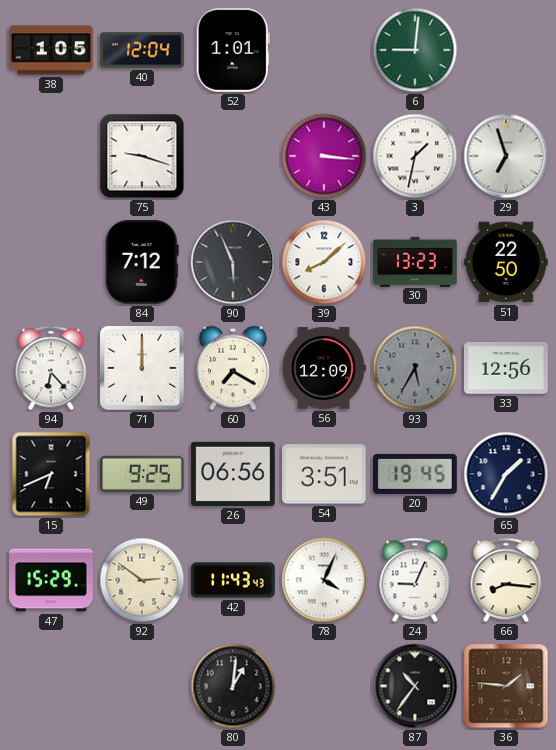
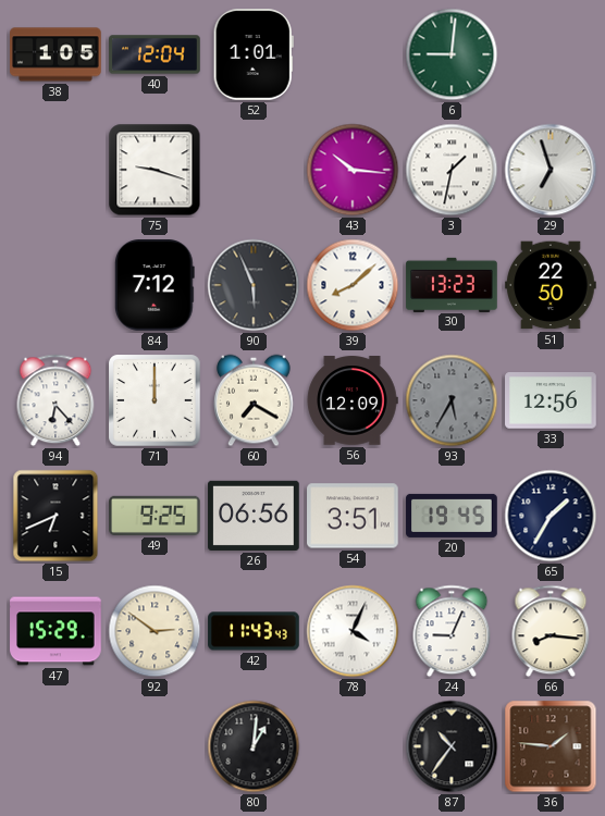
43: 3:16 -> 10:16 (353, 170)
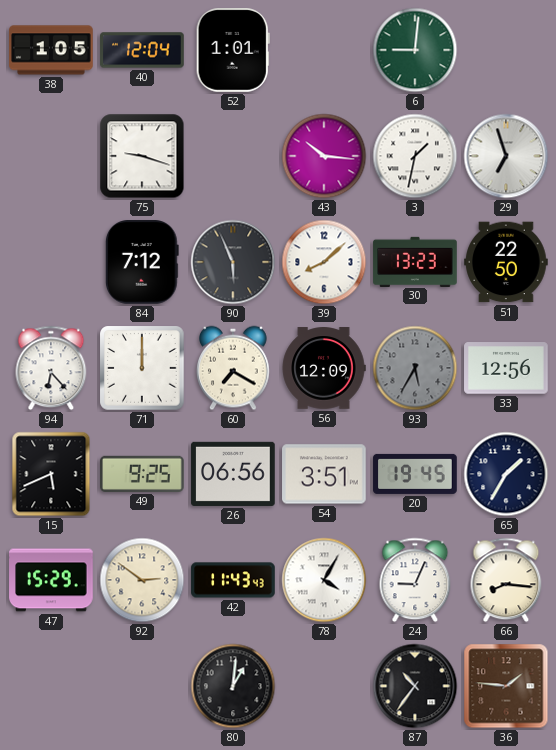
15: 6:41 -> 5:41 (51, 474)
78: 4:04 -> 4:05 (324, 580)
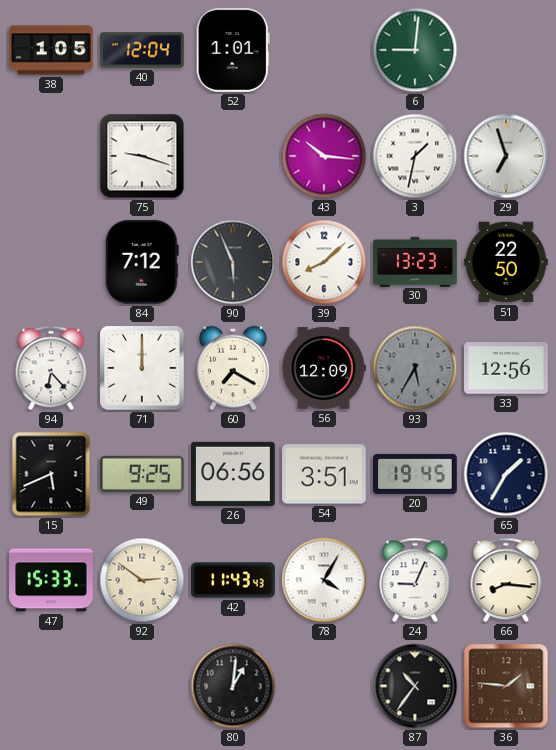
47: 15:29 -> 15:33 (51, 580)
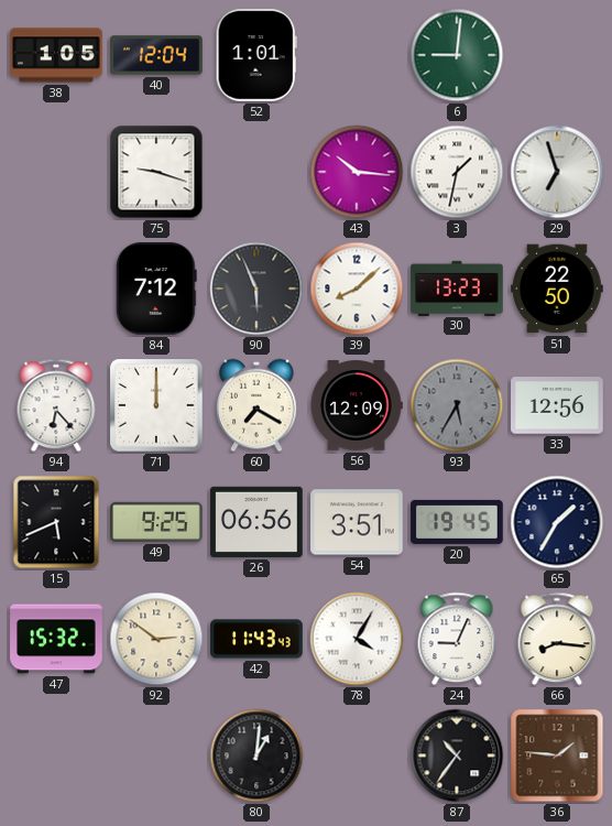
47: 15:33 -> 15:32 (56, 639)
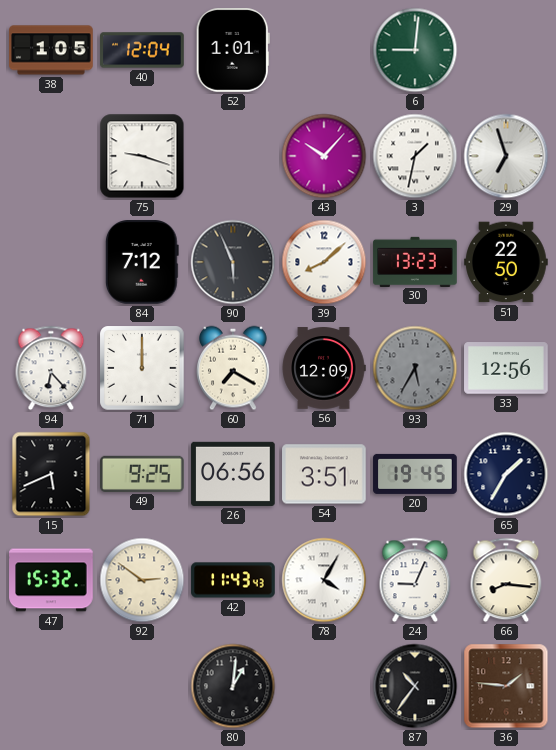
43: 10:16 -> 10:07 (324, 156)
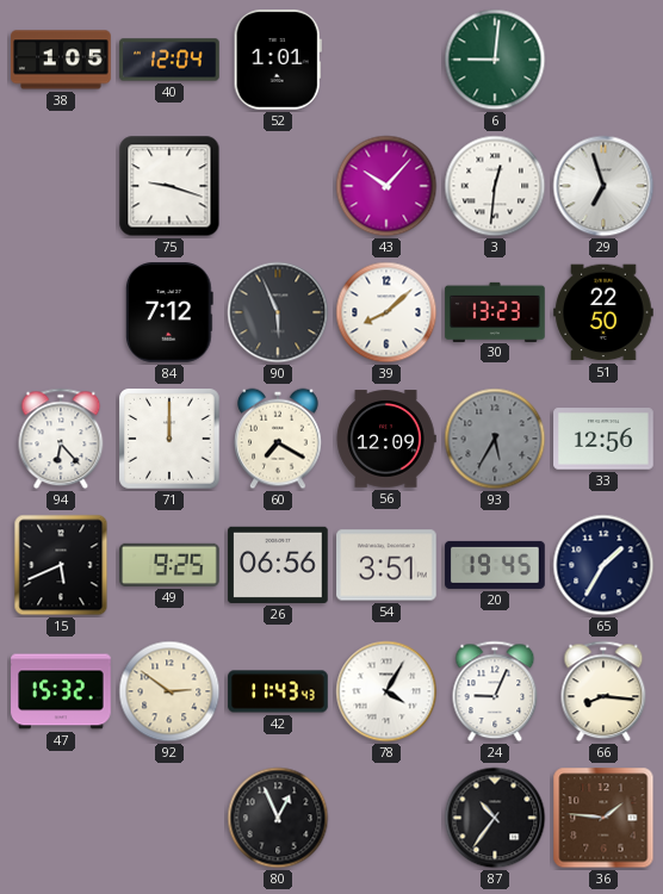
3: 1:32 -> 12:31 (495, 186)
80: 1:01 -> 12:56 (278, 818)
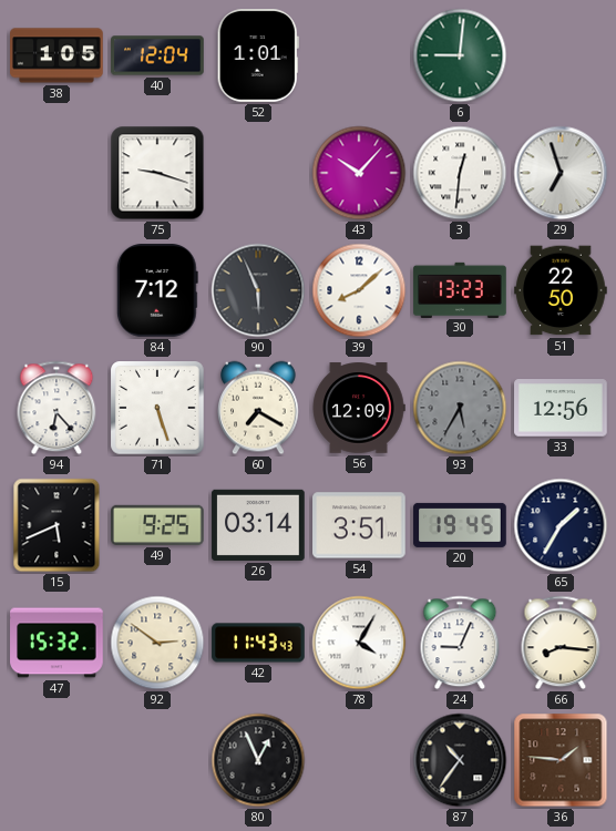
71: 12:00 -> 5:27 (157, 408)
26: 06:56 -> 03:14 (258, 525)
